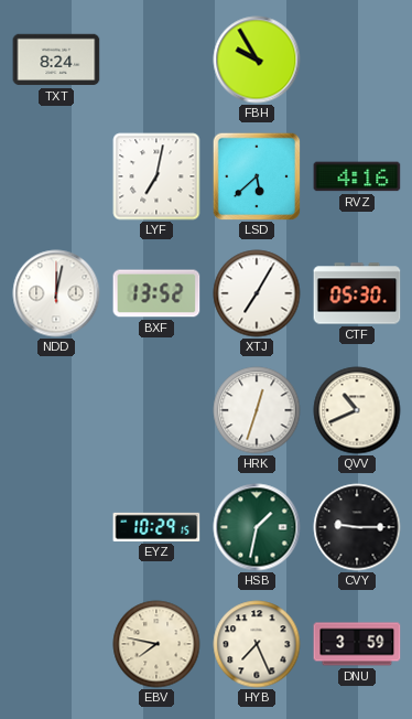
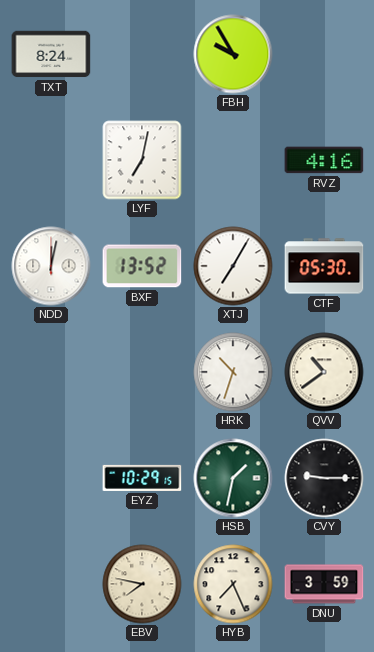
LSD: 5:38 -> none (257, 176)
HRK: 12:33 -> 10:33 (233, 372)
QVV: 10:41 -> 10:39 (324, 372)
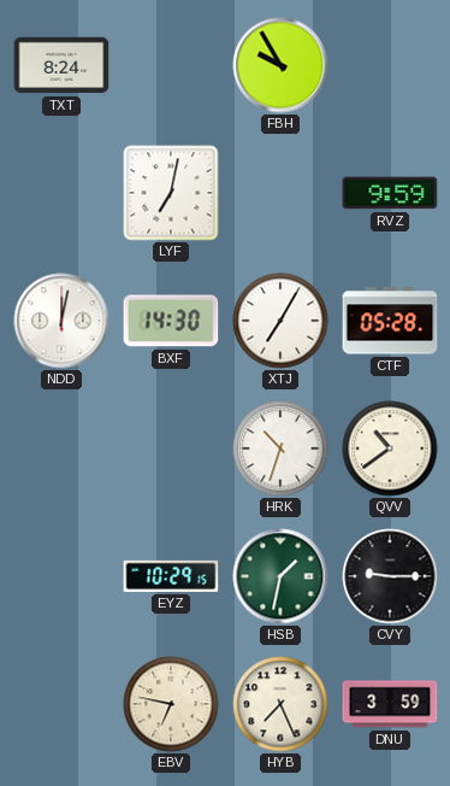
RVZ: 4:16 -> 9:59 (390, 193)
BXF: 13:52 -> 14:30 (171, 321)
CTF: 05:30 -> 05:28 (390, 321)
EBV: 7:47 -> 6:47 (171, 704)
